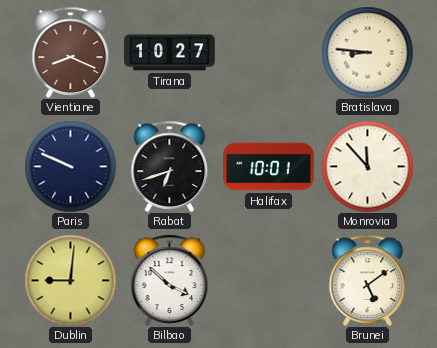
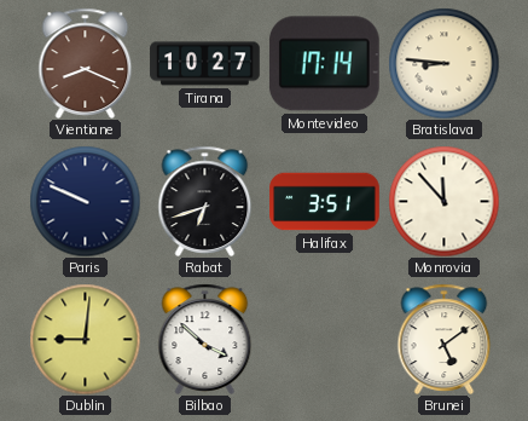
Montevideo: none -> 17:14 (324, 64)
Halifax: 10:01 -> 3:51 (325, 202)
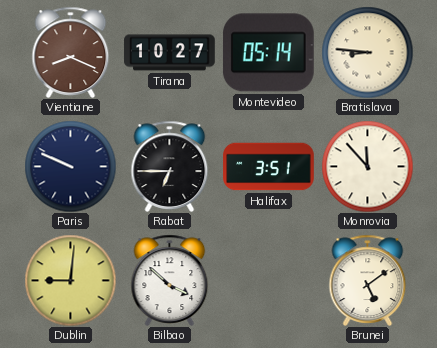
Montevideo: 17:14 -> 05:14 (268, 53)
Rabat: 6:42 -> 6:45 (170, 166)
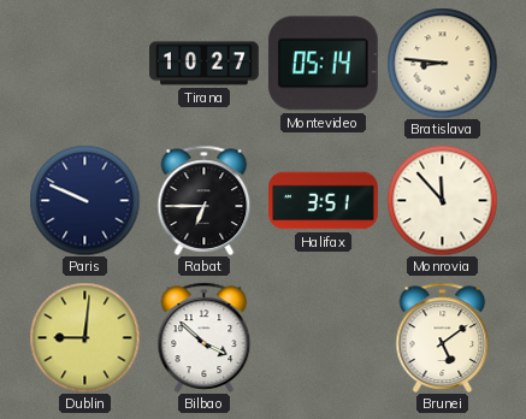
Vientiane: 8:19 -> none (71, 52)
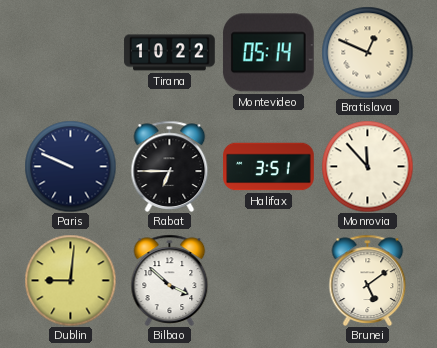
Tirana: 10:27 -> 10:22 (170, 53)
Bratislava: 8:46 -> 12:49 (367, 52)
